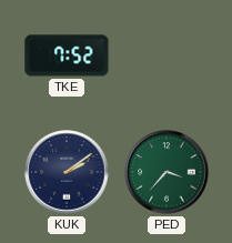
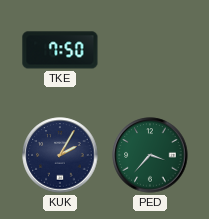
TKE: 7:52 -> 7:50 (60, 50)
KUK: 2:09 -> 2:05 (60, 155)
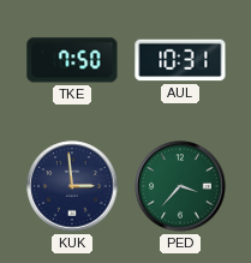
AUL: none -> 10:31 (180, 60)
KUK: 2:05 -> 2:59 (72, 186)
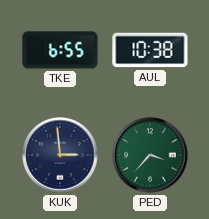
TKE: 7:50 -> 6:55 (60, 50)
AUL: 10:31 -> 10:38 (150, 50)
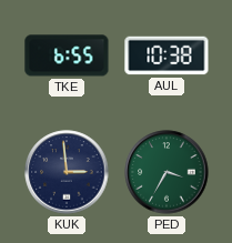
PED: 3:37 -> 3:35 (167, 172)
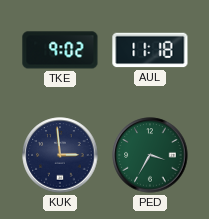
TKE: 6:55 -> 9:02 (60, 50)
AUL: 10:38 -> 11:18 (150, 50)
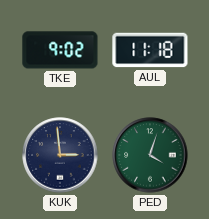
PED: 3:35 -> 4:03 (150, 155)
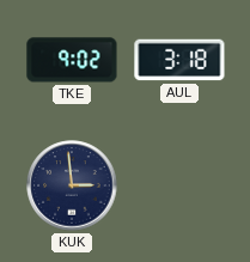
AUL: 11:18 -> 3:18 (179, 60)
PED: 4:03 -> none (150, 155)
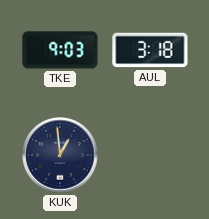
TKE: 9:02 -> 9:03 (60, 50)
KUK: 2:59 -> 12:59 (60, 155)
